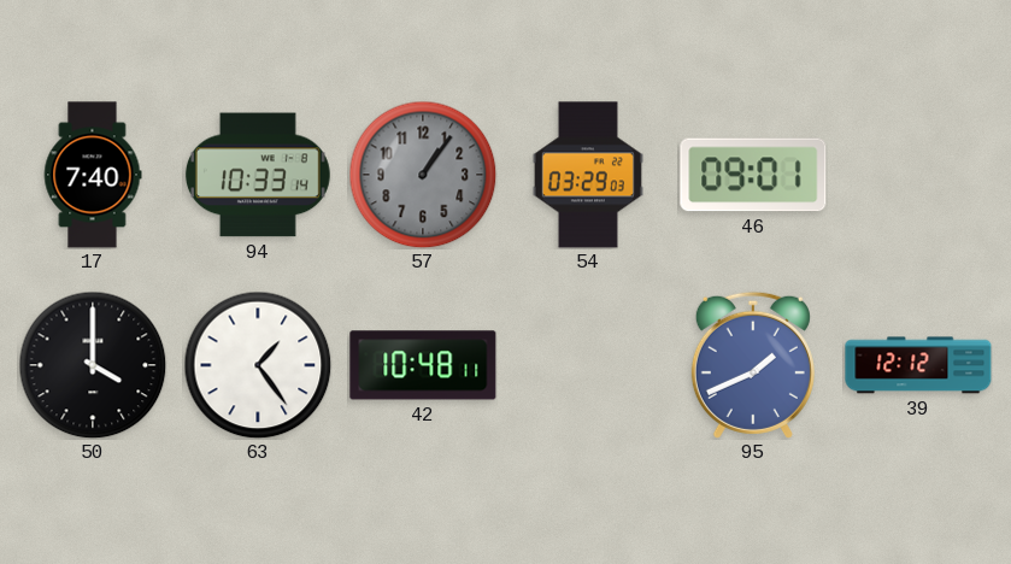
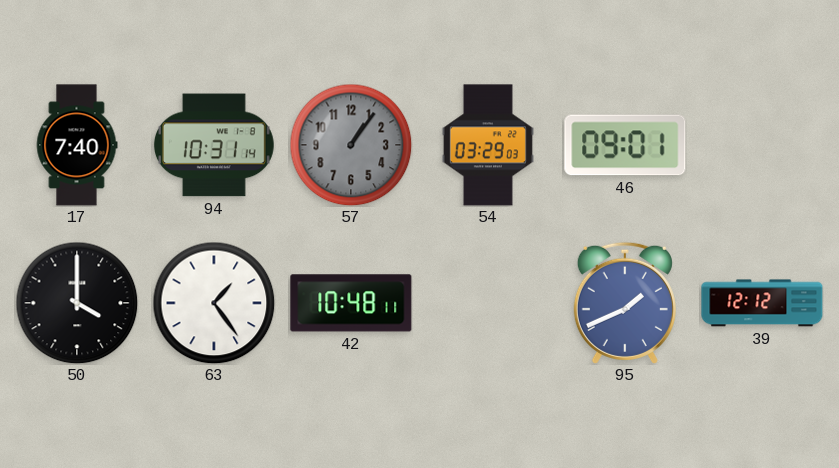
94: 10:33 -> 10:31 (214, 145)
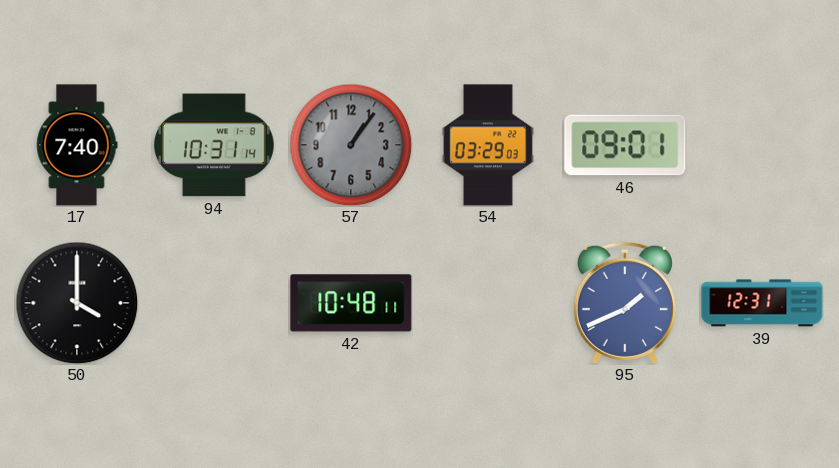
63: 1:24 -> none (214, 303)
39: 12:12 -> 12:31 (762, 303)
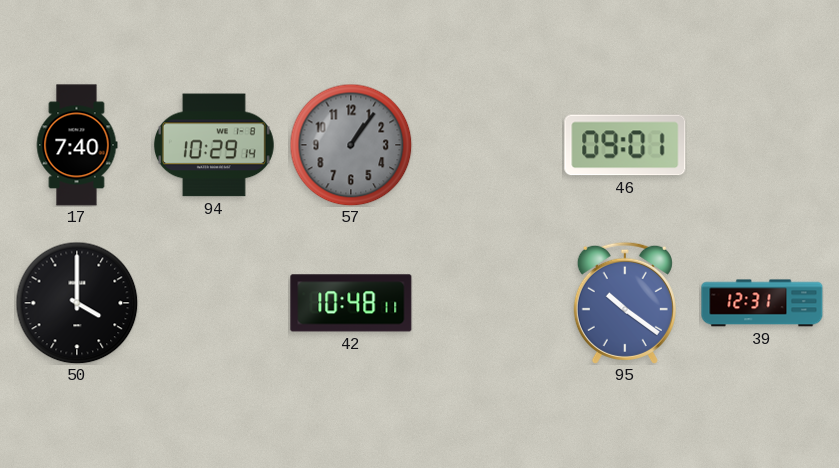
94: 10:31 -> 10:29 (214, 145)
54: 03:29 -> none (488, 145)
95: 1:41 -> 10:21 (625, 303)
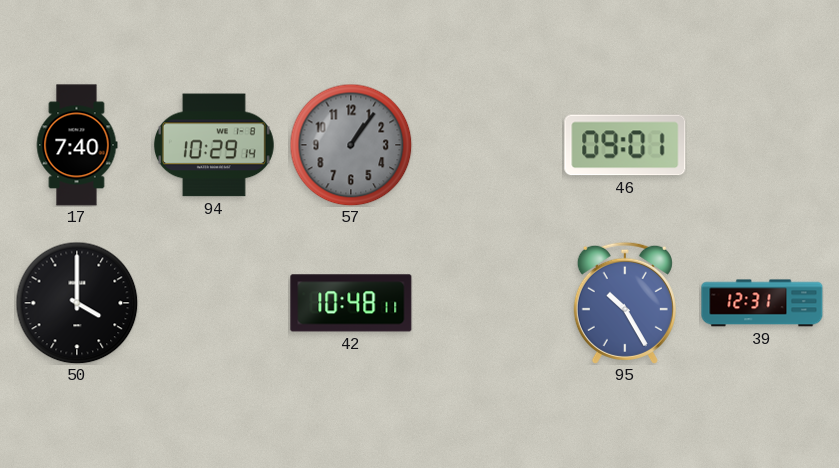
95: 10:21 -> 10:25 (625, 303)
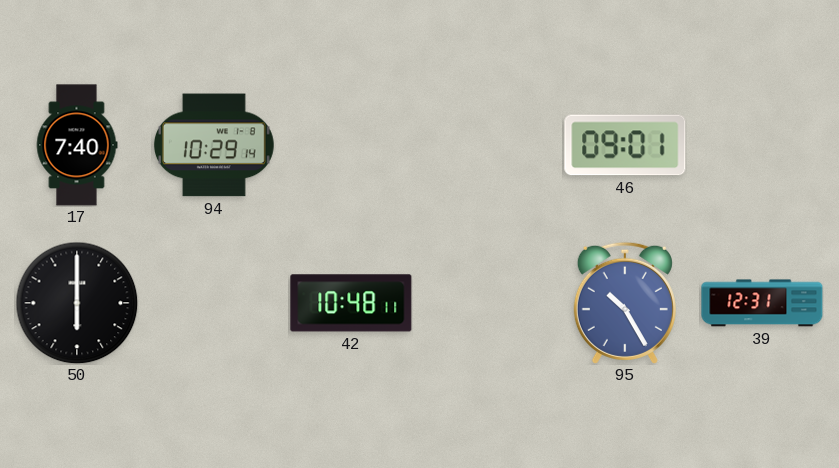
57: 1:06 -> none (351, 145)
50: 4:00 -> 6:00 (77, 303)
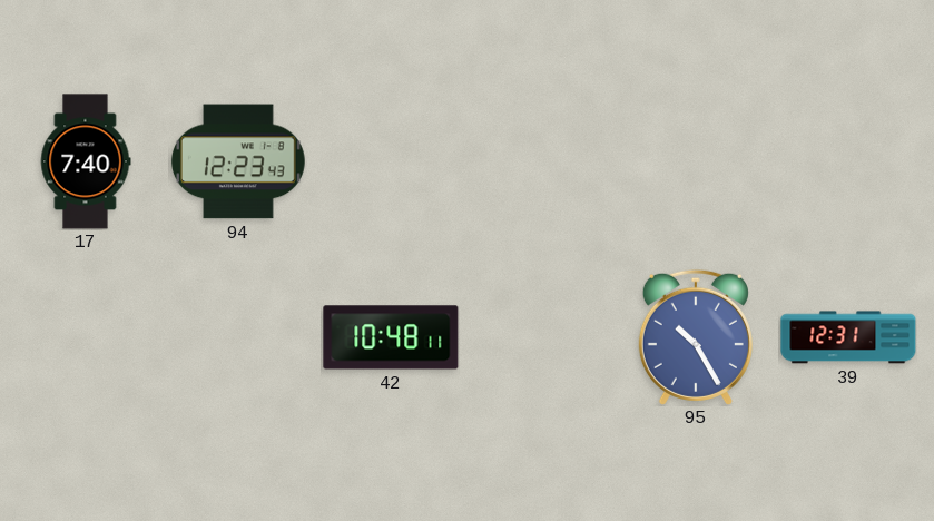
94: 10:29 -> 12:23 (238, 161)
46: 09:01 -> none (625, 145)
50: 6:00 -> none (77, 303)
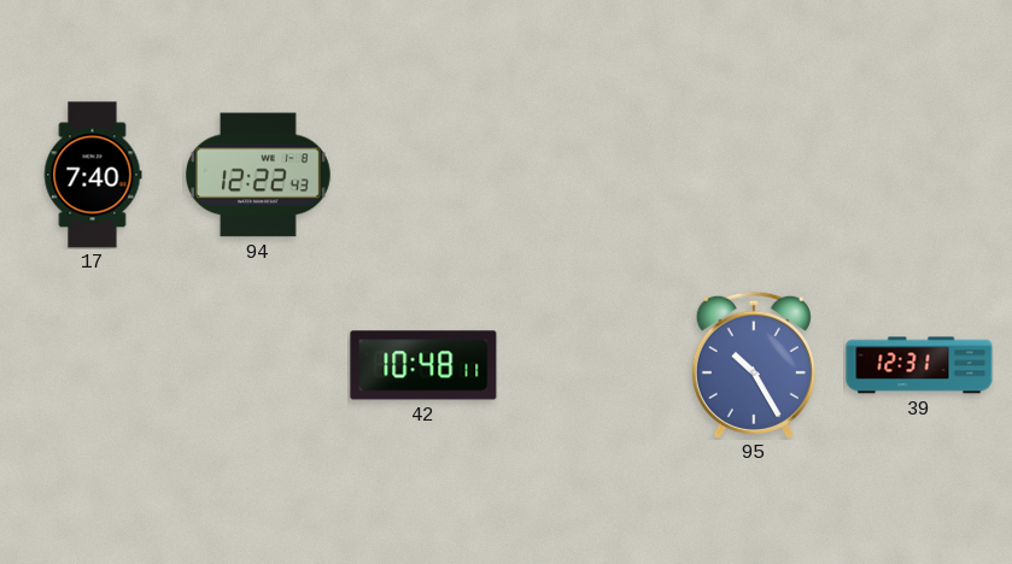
94: 12:23 -> 12:22 (258, 175)
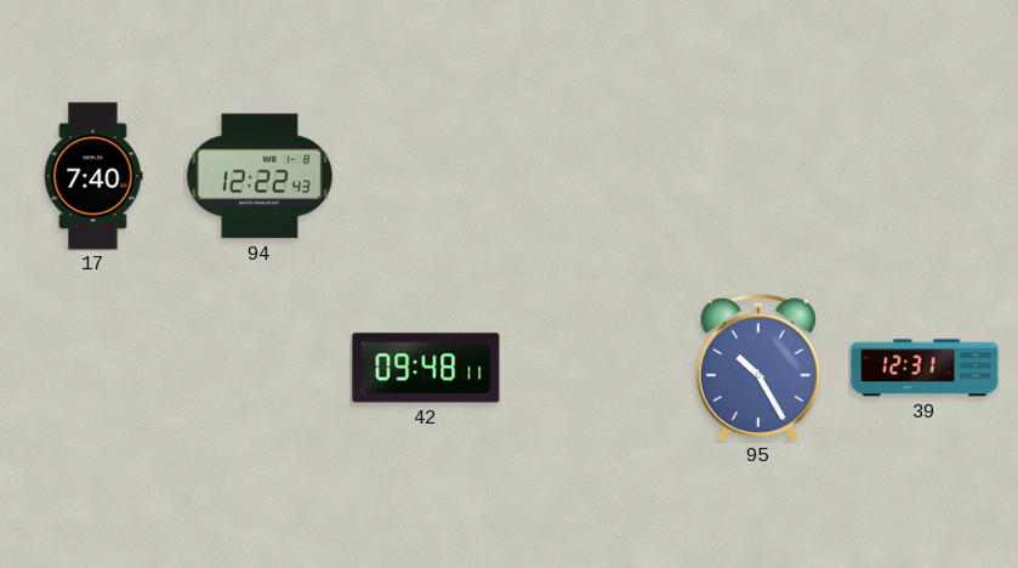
42: 10:48 -> 09:48 (426, 368)
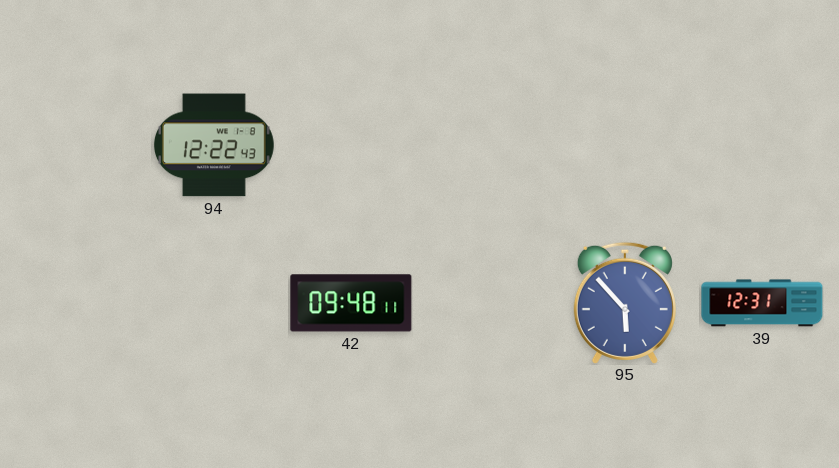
17: 7:40 -> none (93, 176)
95: 10:25 -> 5:53 (625, 303)
